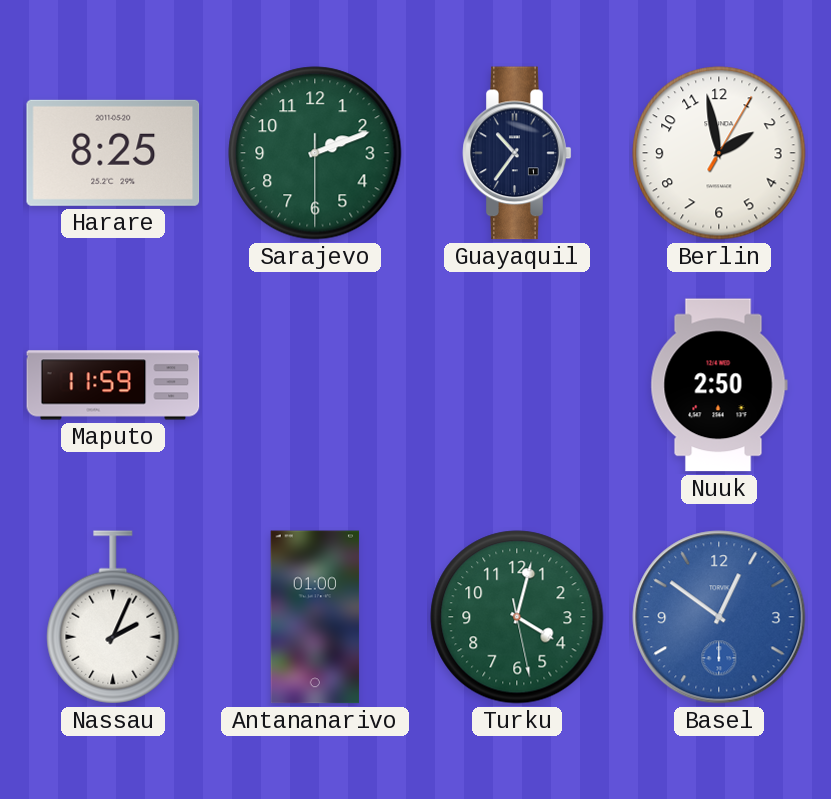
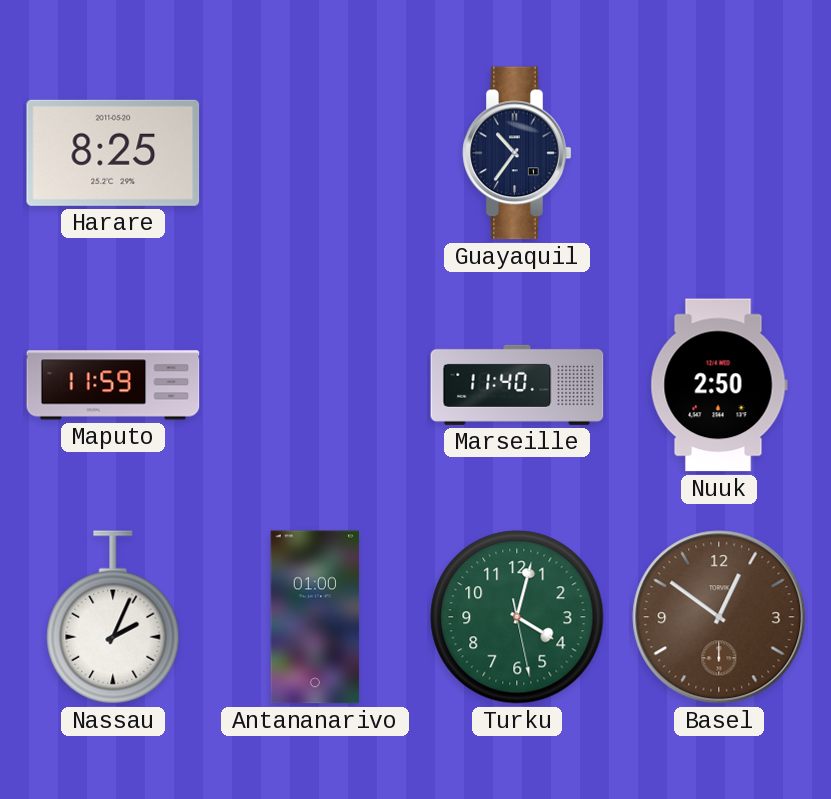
Sarajevo: 2:11 -> none (315, 153)
Berlin: 1:58 -> none (719, 153)
Marseille: none -> 11:40 (517, 385)
Basel dial: blue -> brown (719, 617)
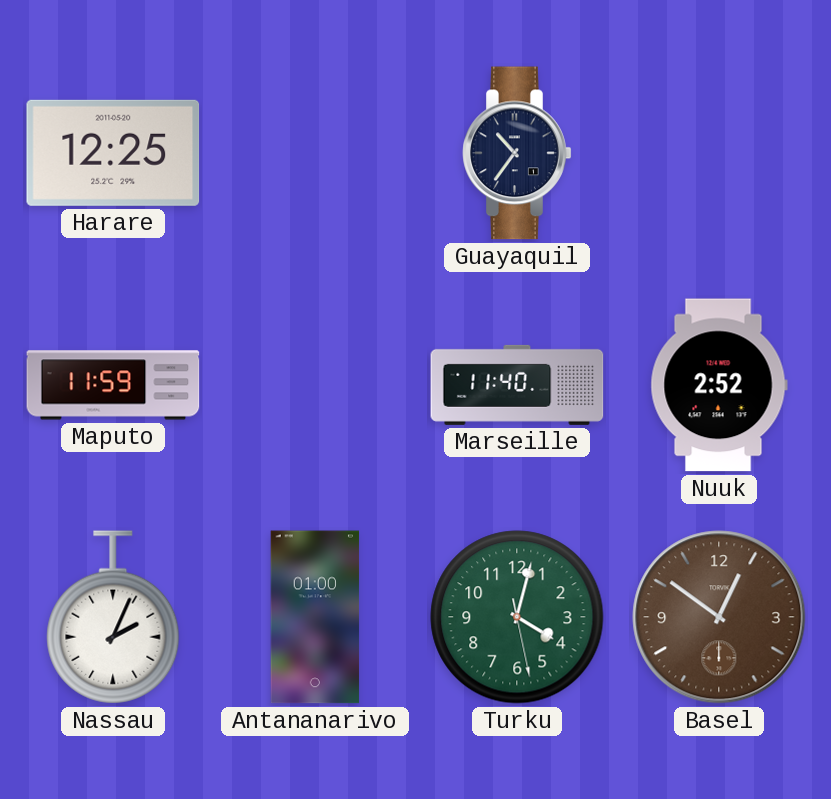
Harare: 8:25 -> 12:25 (113, 153)
Nuuk: 2:50 -> 2:52 (719, 385)
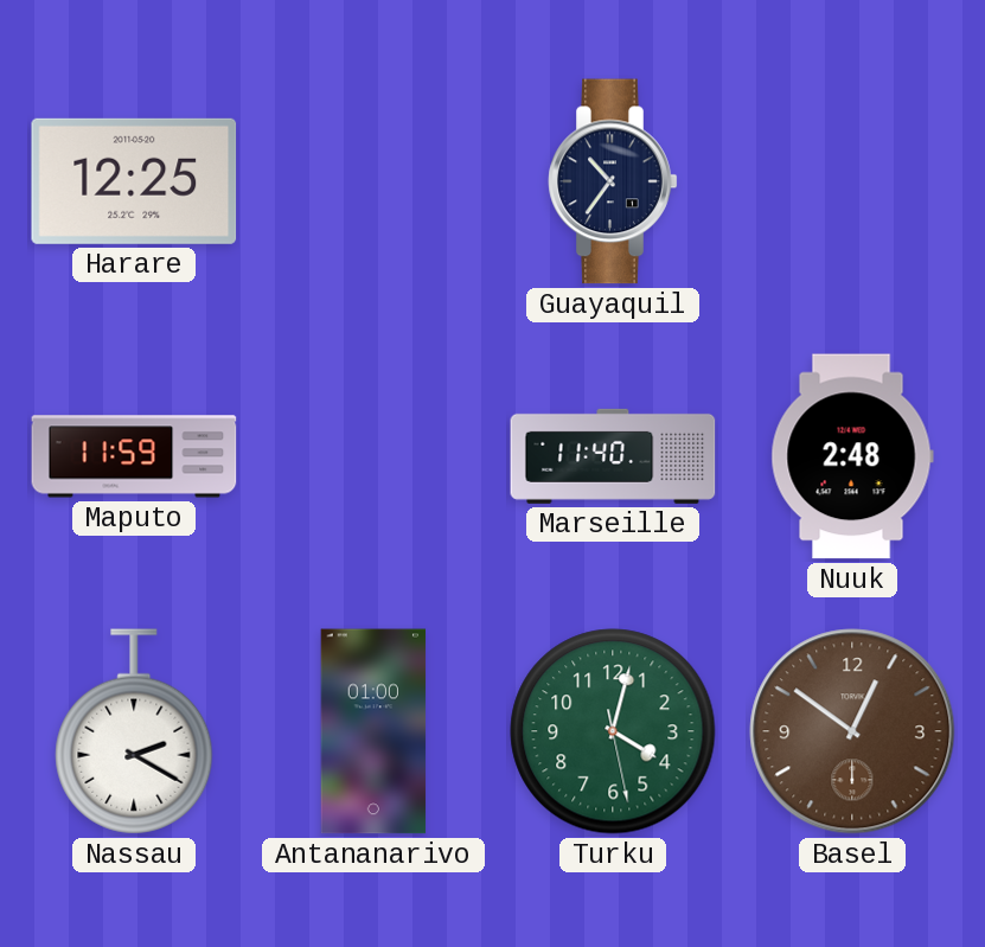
Nuuk: 2:52 -> 2:48 (852, 456)
Nassau: 2:04 -> 2:20 (134, 731)
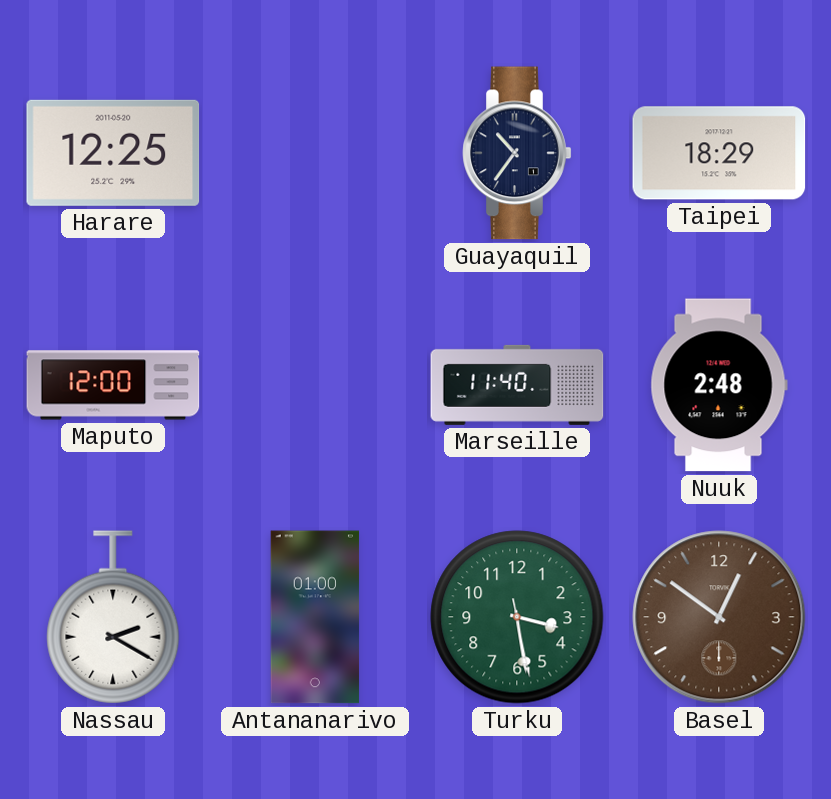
Taipei: none -> 18:29 (719, 153)
Maputo: 11:59 -> 12:00 (113, 385)
Turku: 4:02 -> 3:28 (517, 617)
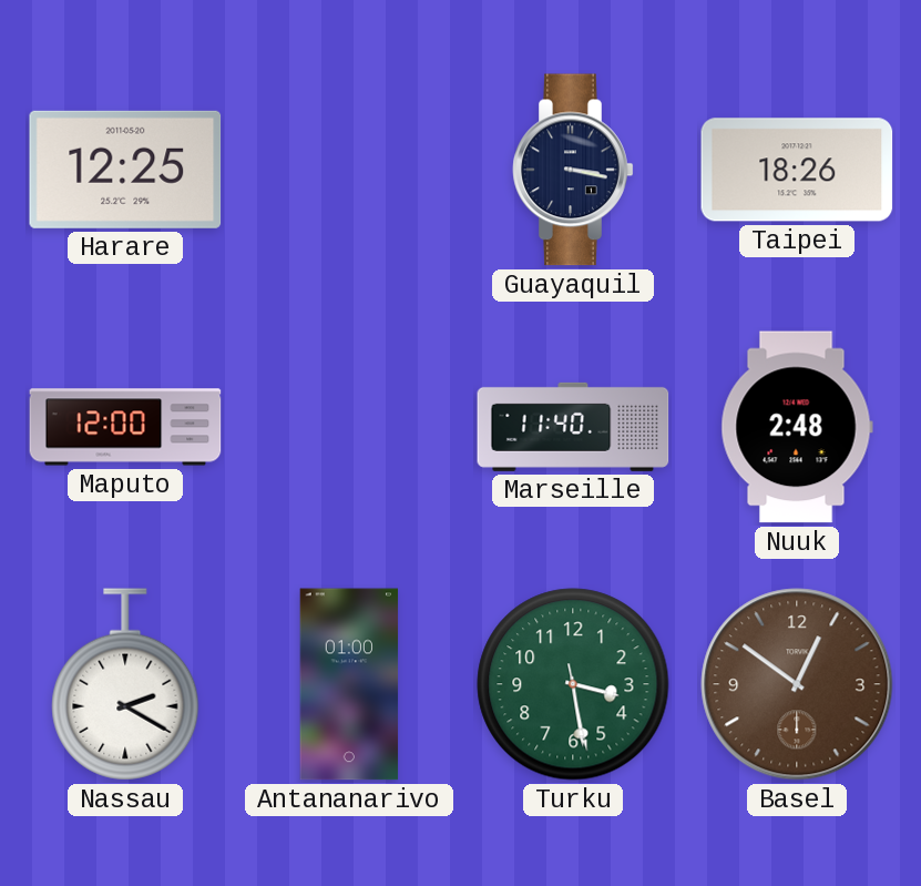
Guayaquil: 10:36 -> 3:17 (573, 170)
Taipei: 18:29 -> 18:26 (797, 170)
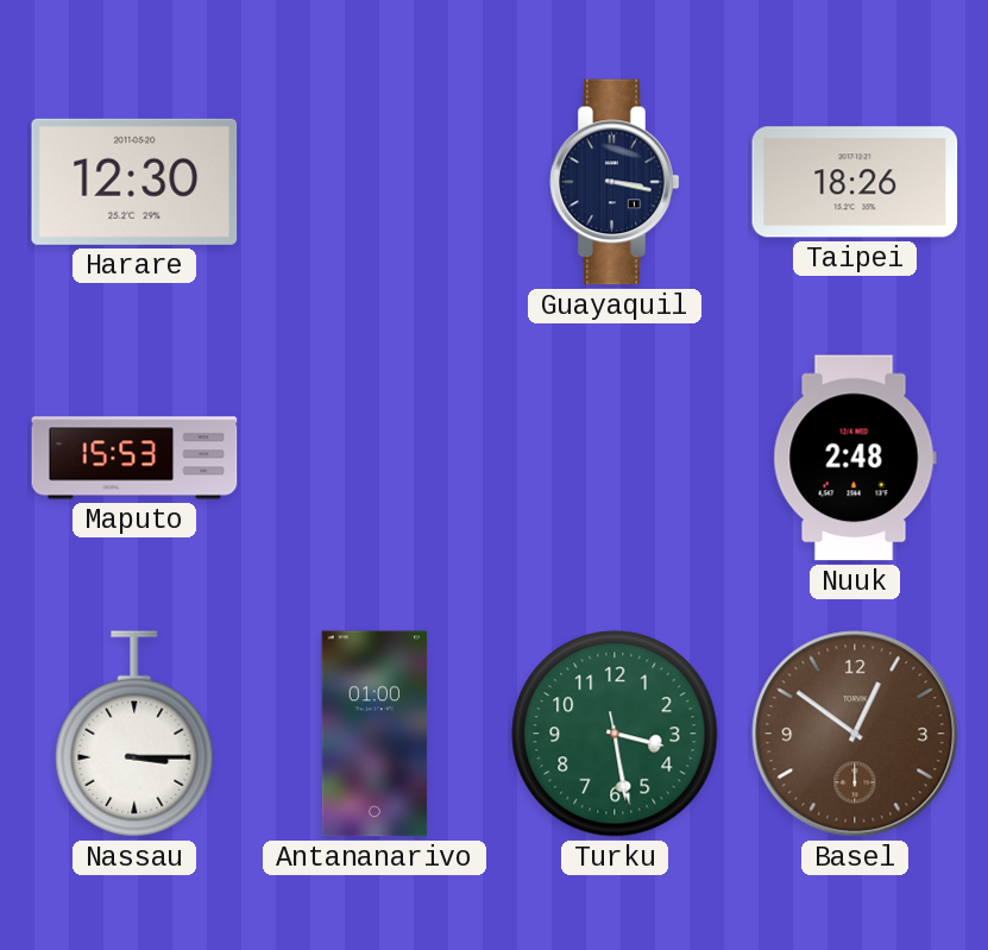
Harare: 12:25 -> 12:30 (134, 182)
Maputo: 12:00 -> 15:53 (134, 458)
Marseille: 11:40 -> none (573, 427)
Nassau: 2:20 -> 3:15 (134, 734)
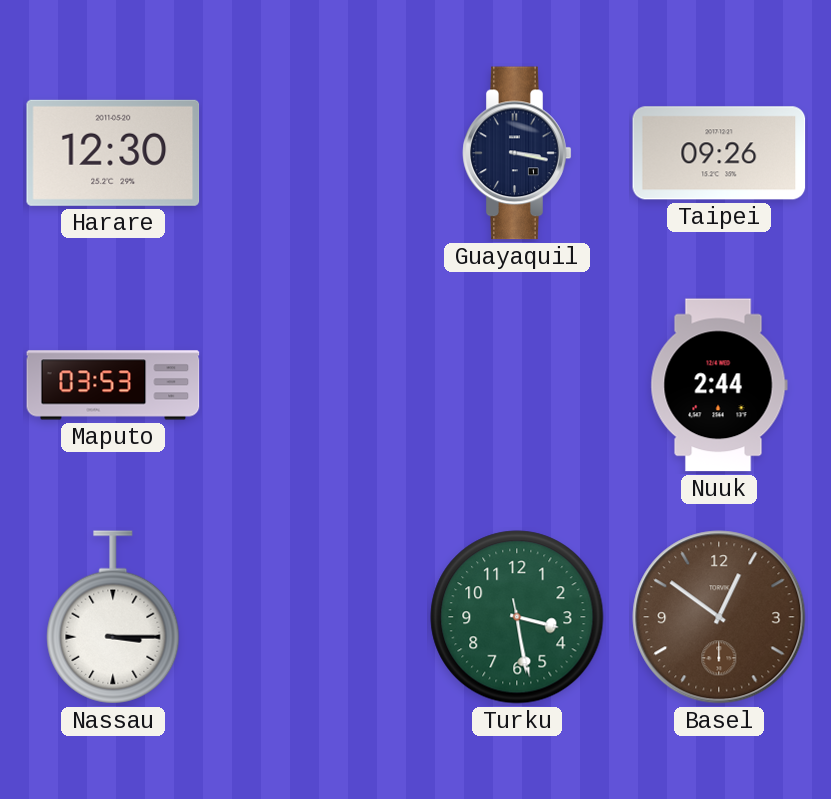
Taipei: 18:26 -> 09:26 (719, 153)
Maputo: 15:53 -> 03:53 (113, 385)
Nuuk: 2:48 -> 2:44 (719, 385)
Antananarivo: 01:00 -> none (375, 734)
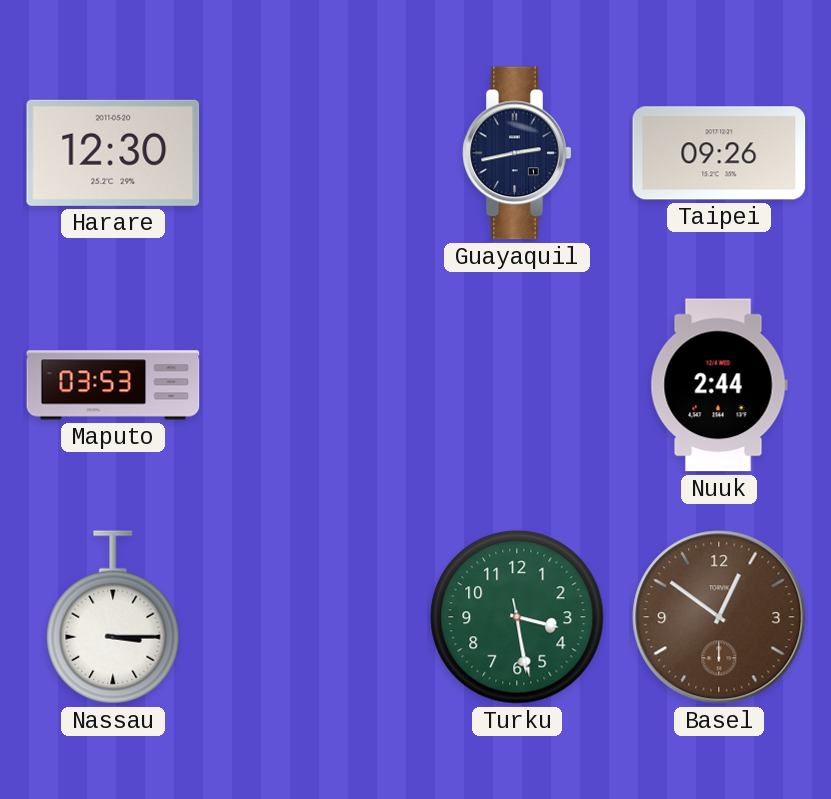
Guayaquil: 3:17 -> 2:43 (517, 153)
